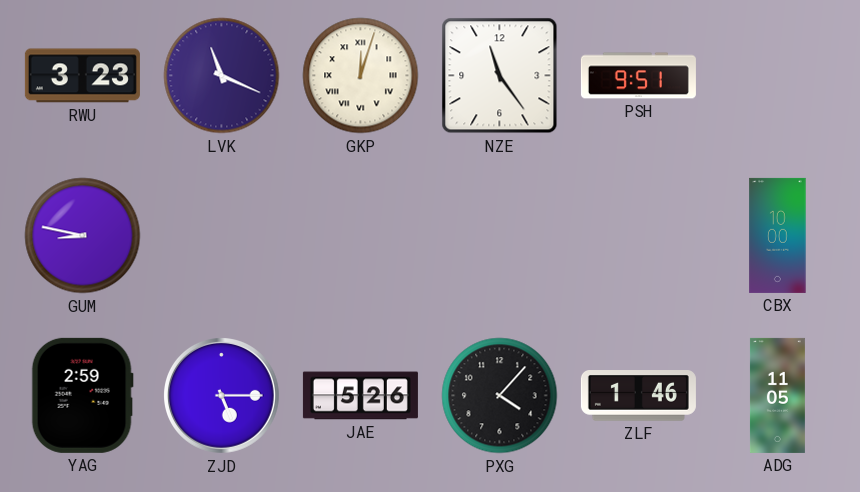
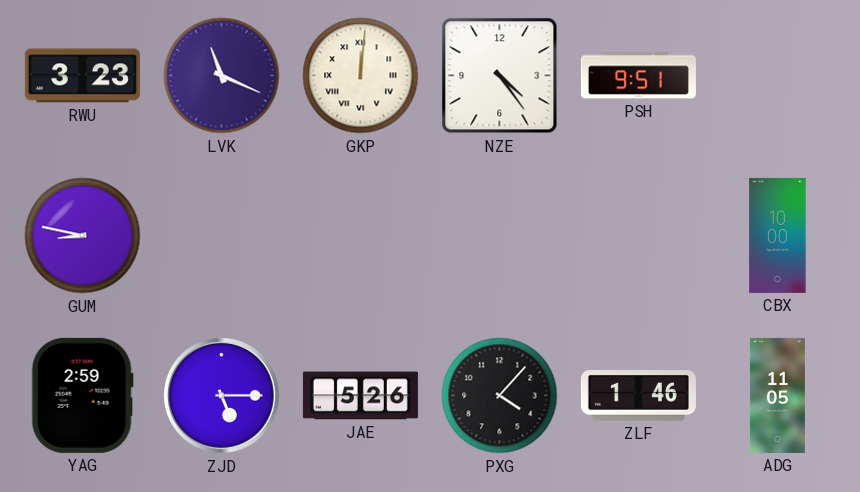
GKP: 12:03 -> 12:01 (361, 76)
NZE: 11:24 -> 4:24 (500, 76)
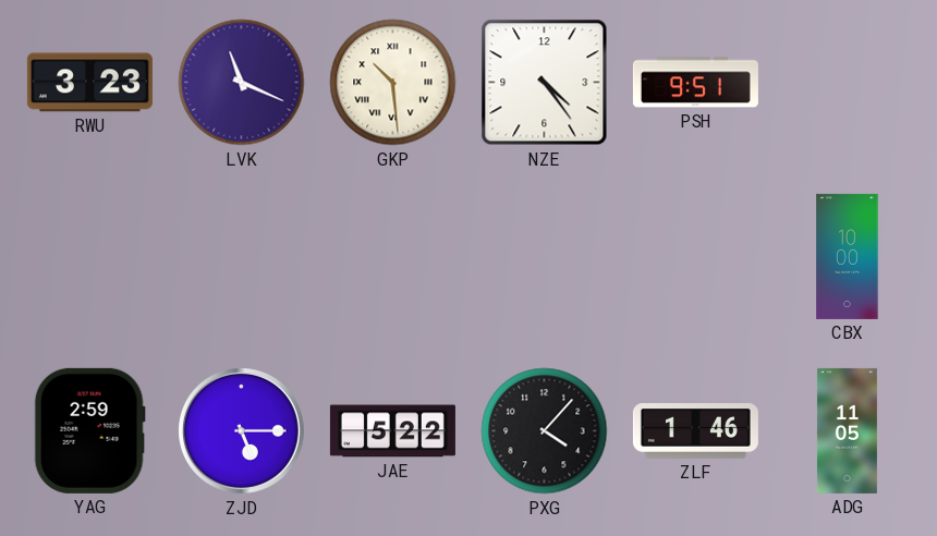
GKP: 12:01 -> 10:29 (393, 83)
GUM: 8:47 -> none (83, 236)
JAE: 5:26 -> 5:22 (392, 431)
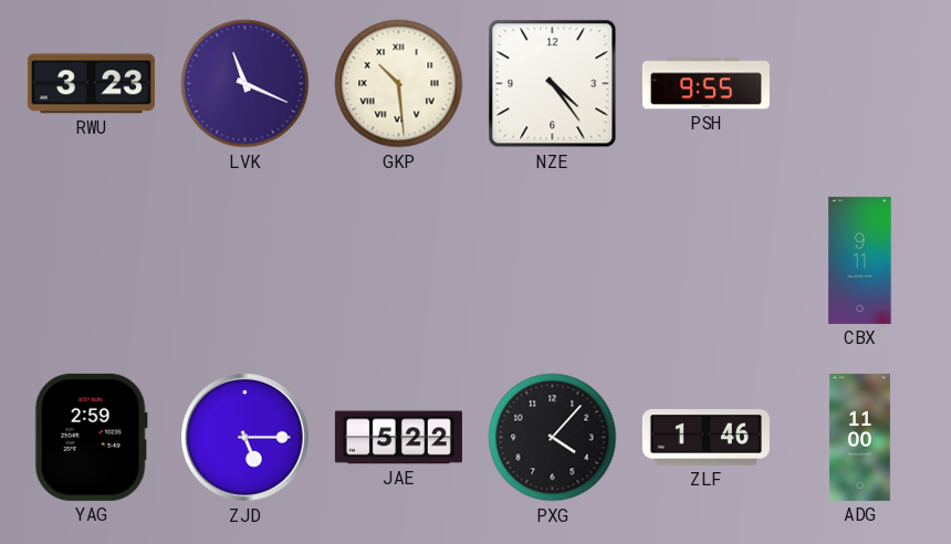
PSH: 9:51 -> 9:55 (706, 84)
CBX: 10:00 -> 9:11 (860, 260)
ADG: 11:05 -> 11:00 (859, 437)
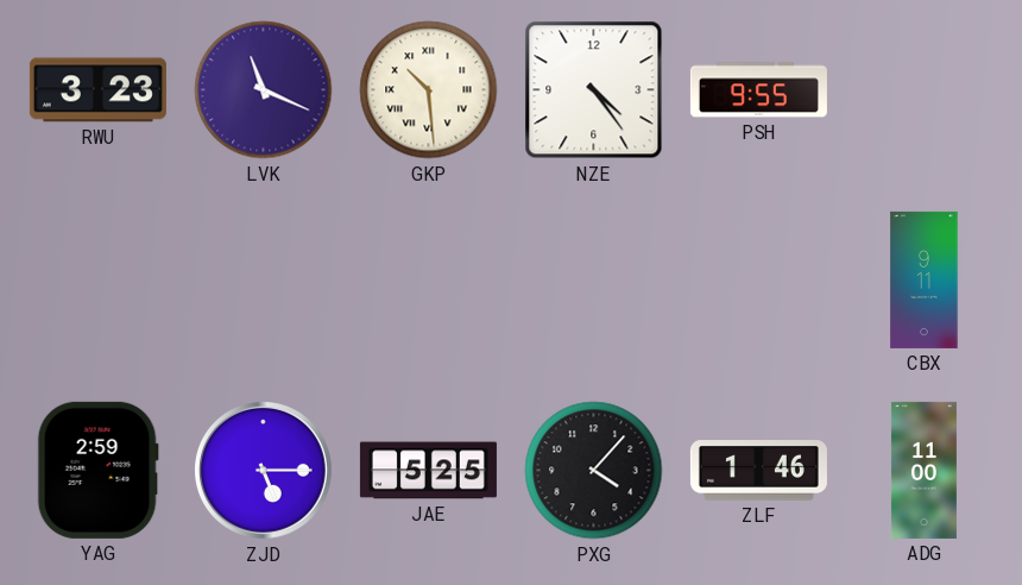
JAE: 5:22 -> 5:25 (428, 471)
